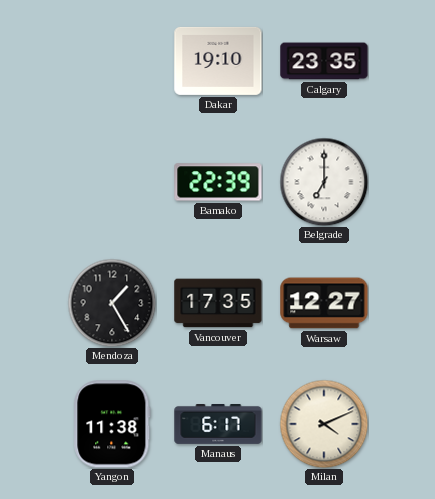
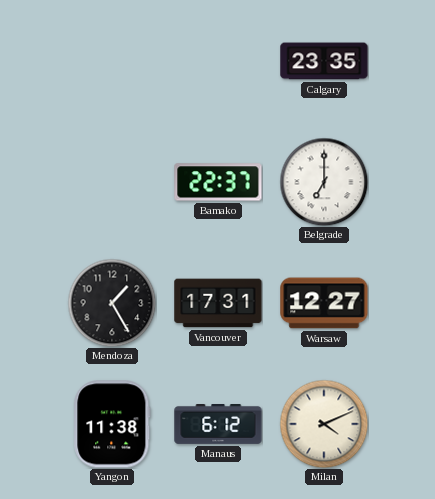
Dakar: 19:10 -> none (218, 61)
Bamako: 22:39 -> 22:37 (218, 182)
Vancouver: 17:35 -> 17:31 (218, 303)
Manaus: 6:17 -> 6:12 (218, 425)
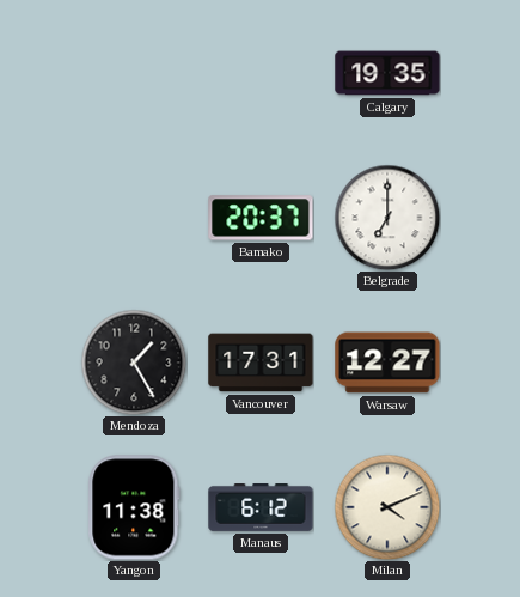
Calgary: 23:35 -> 19:35 (387, 73)
Bamako: 22:37 -> 20:37 (261, 218)
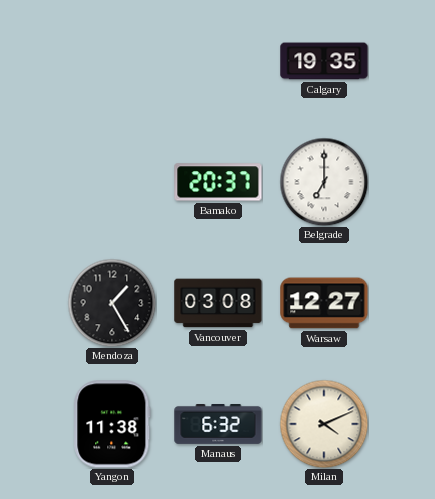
Vancouver: 17:31 -> 03:08 (218, 303)
Manaus: 6:12 -> 6:32 (218, 425)
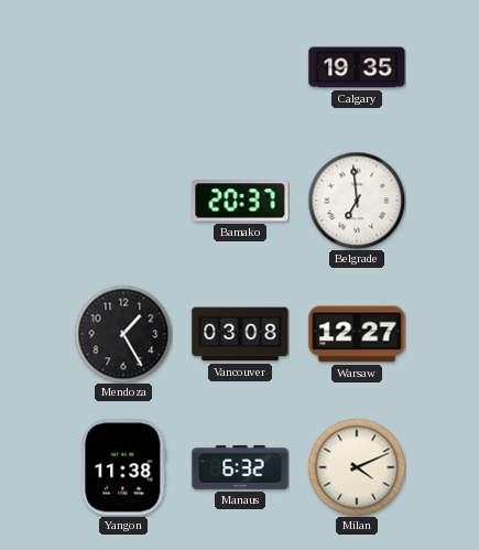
Belgrade: 7:00 -> 6:59 (357, 201)
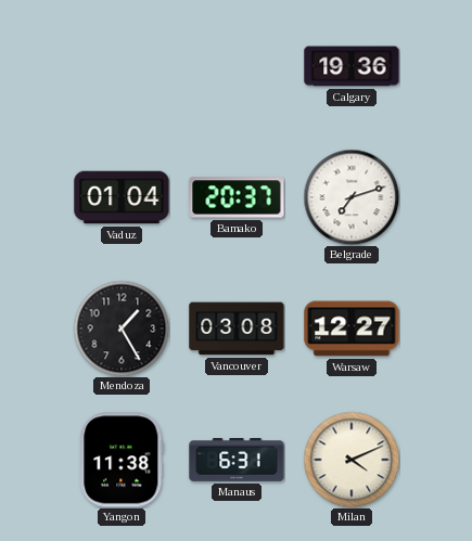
Calgary: 19:35 -> 19:36 (352, 66)
Vaduz: none -> 01:04 (122, 197)
Belgrade: 6:59 -> 7:12 (352, 197)
Manaus: 6:32 -> 6:31 (237, 461)
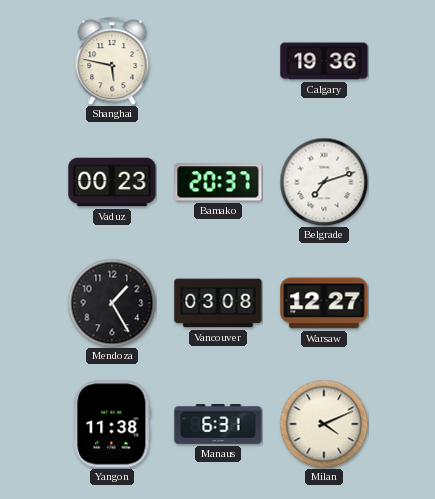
Shanghai: none -> 5:47 (112, 61)
Vaduz: 01:04 -> 00:23 (112, 182)
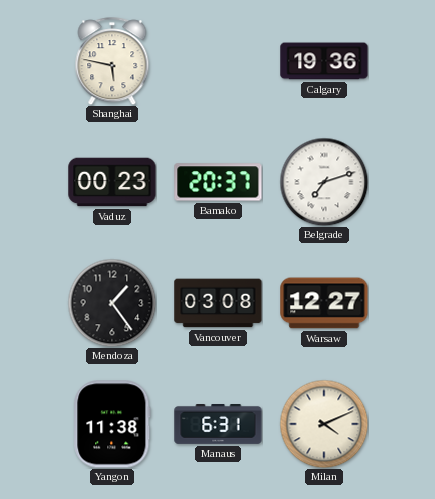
Mendoza: 1:25 -> 1:24 (112, 303)
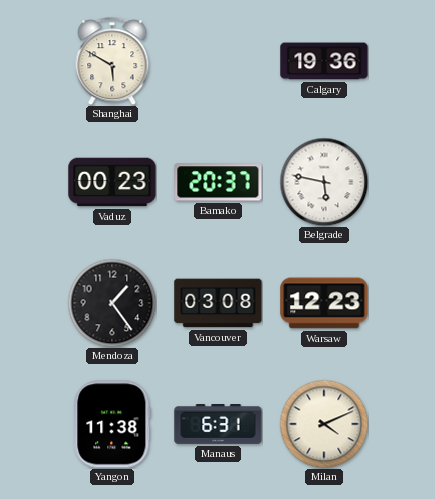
Shanghai: 5:47 -> 5:50 (112, 61)
Belgrade: 7:12 -> 5:47 (324, 182)
Warsaw: 12:27 -> 12:23 (324, 303)
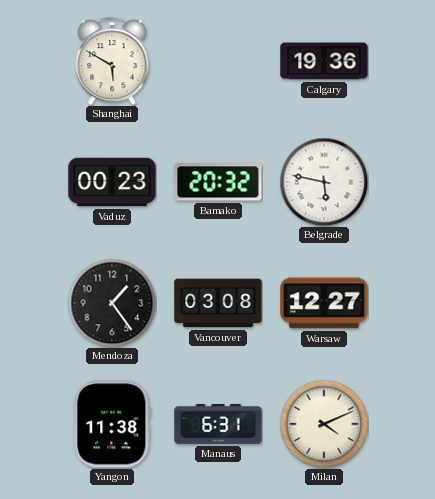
Bamako: 20:37 -> 20:32 (218, 182)
Warsaw: 12:23 -> 12:27 (324, 303)
